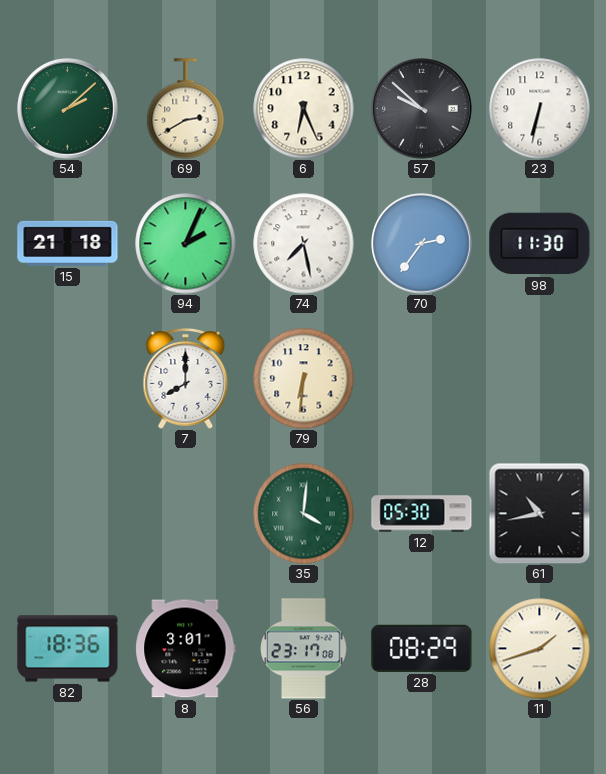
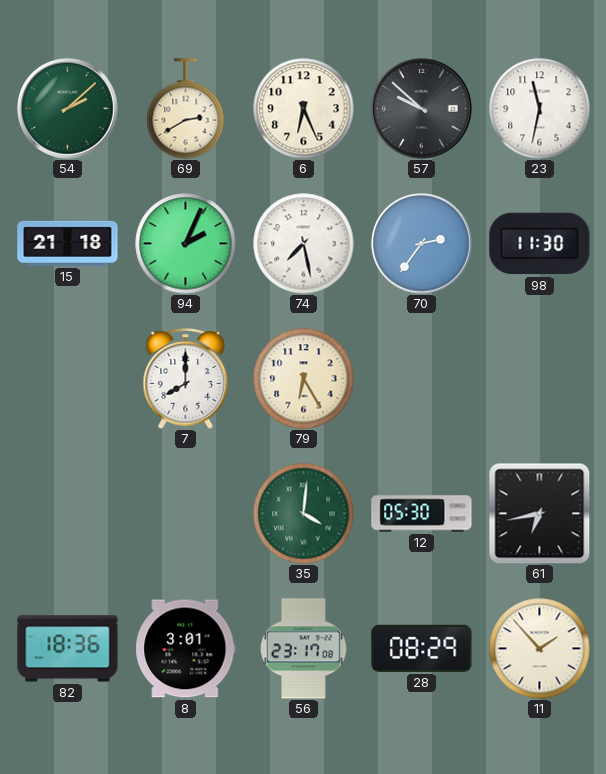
23: 6:32 -> 11:32 (540, 109)
79: 6:31 -> 6:25 (304, 379)
61: 10:43 -> 6:43 (539, 513)
11: 1:42 -> 1:53 (540, 649)
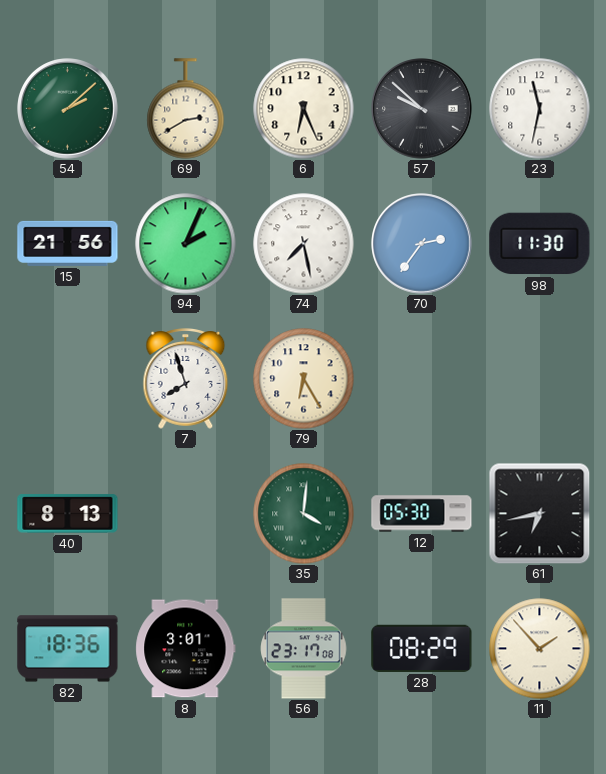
15: 21:18 -> 21:56 (68, 243)
7: 8:00 -> 7:57 (186, 379)
40: none -> 8:13 (68, 514)
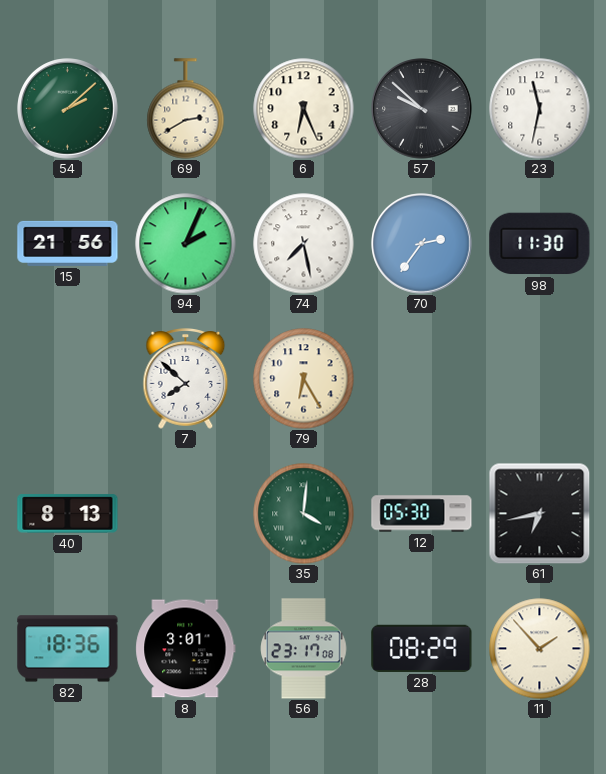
7: 7:57 -> 7:52 (186, 379)
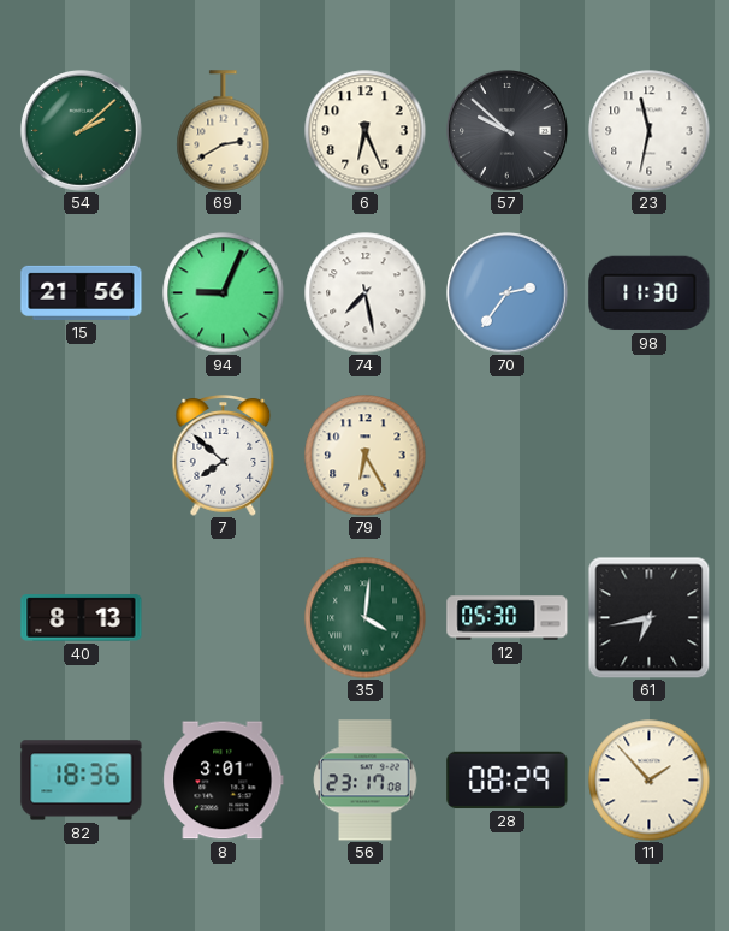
94: 2:04 -> 9:04 (224, 293)
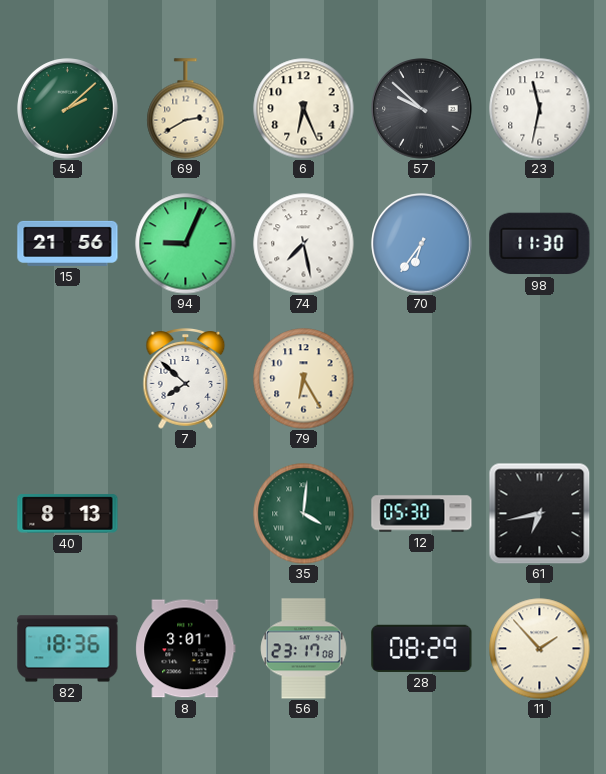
70: 2:36 -> 6:36 (422, 244)
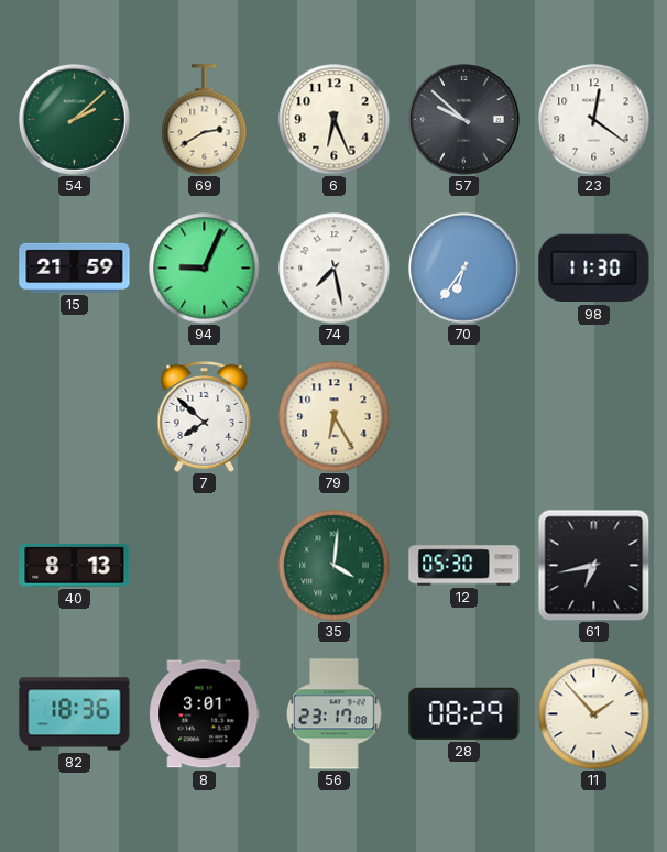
23: 11:32 -> 12:21 (594, 120)
15: 21:56 -> 21:59 (75, 267)
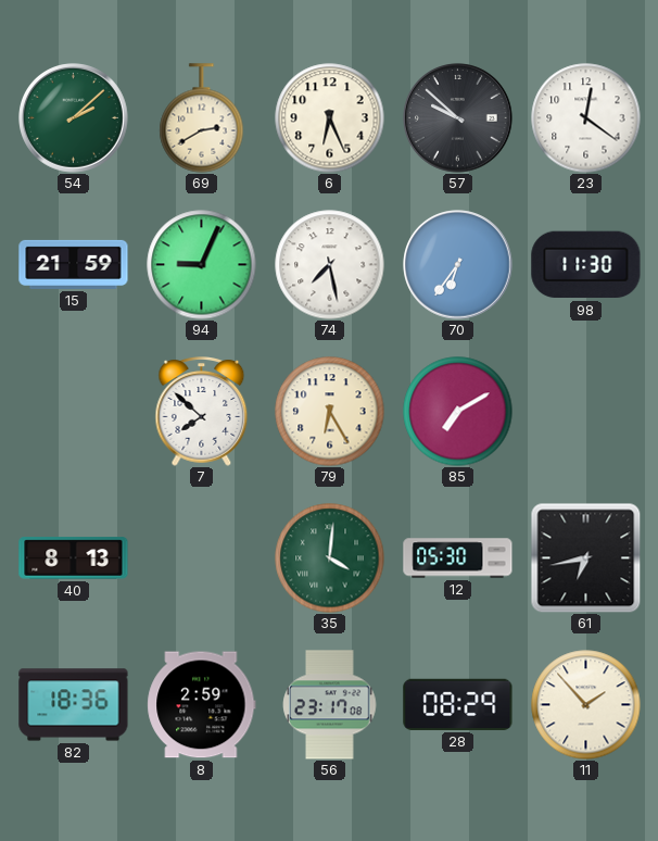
85: none -> 7:10 (458, 412)
8: 3:01 -> 2:59 (202, 705)
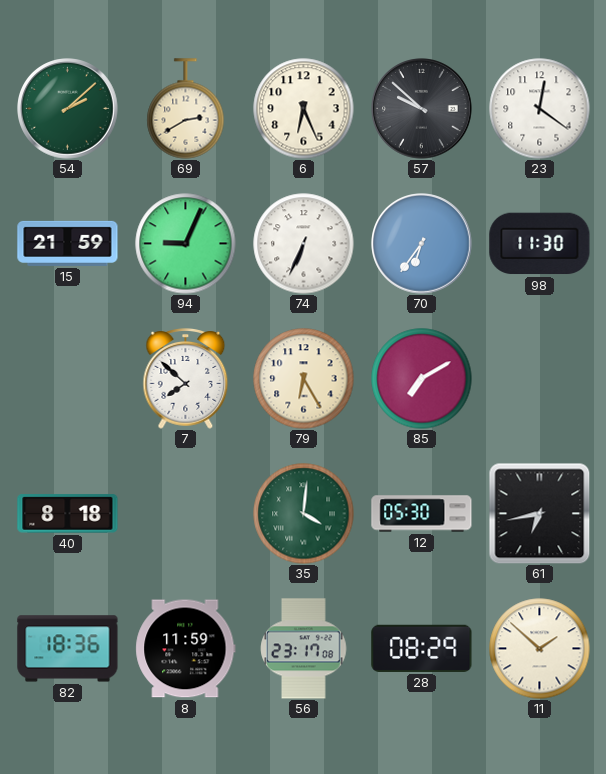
74: 7:28 -> 6:34 (304, 244)
40: 8:13 -> 8:18 (68, 514)
8: 2:59 -> 11:59 (186, 649)
11: 1:53 -> 1:52 (540, 649)
